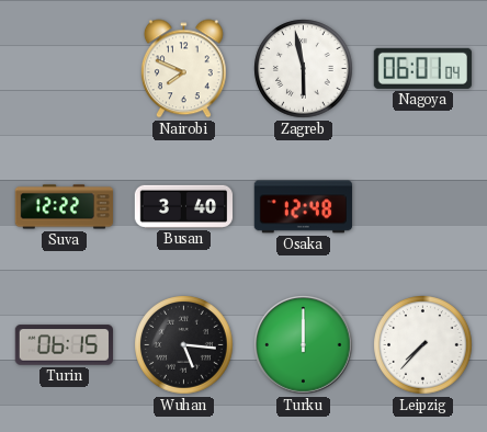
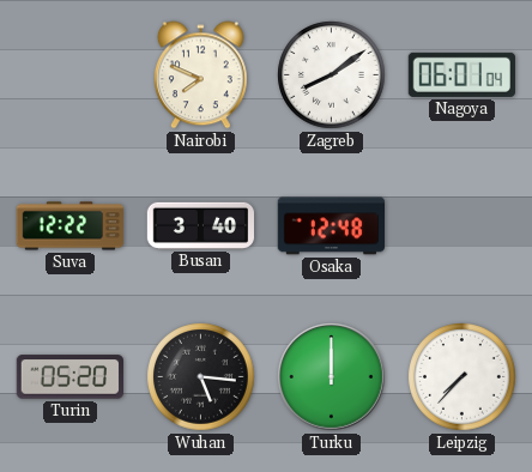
Zagreb: 5:58 -> 8:09 (332, 75)
Turin: 06:15 -> 05:20 (69, 377)
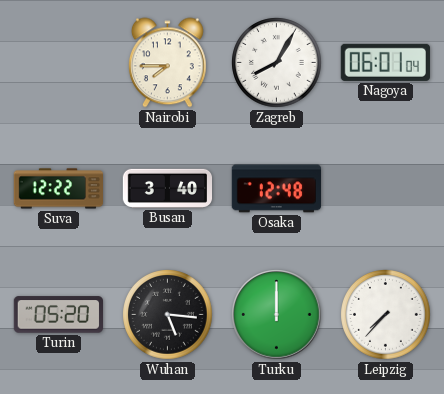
Nairobi: 7:49 -> 7:45 (167, 63)
Zagreb: 8:09 -> 8:05 (277, 63)
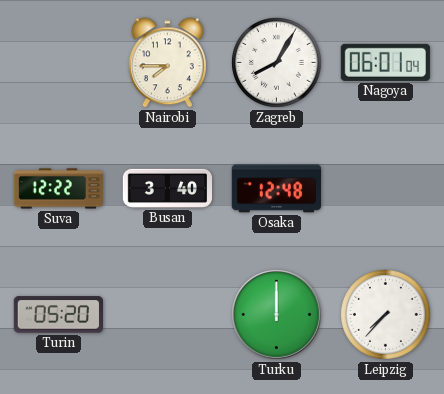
Wuhan: 5:16 -> none (168, 315)
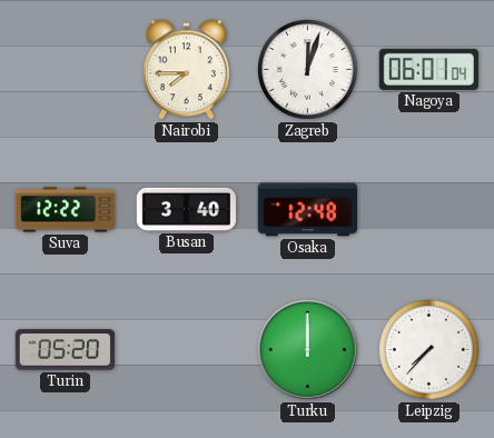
Zagreb: 8:05 -> 12:03 (308, 70)
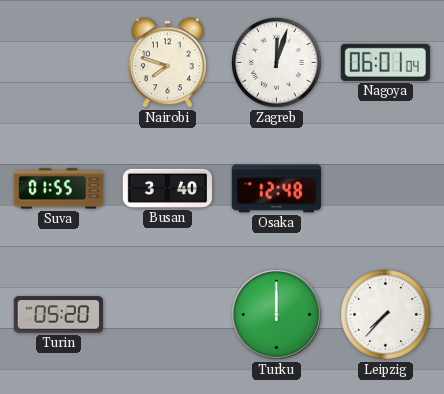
Nairobi: 7:45 -> 7:48 (167, 63)
Suva: 12:22 -> 01:55 (58, 189)
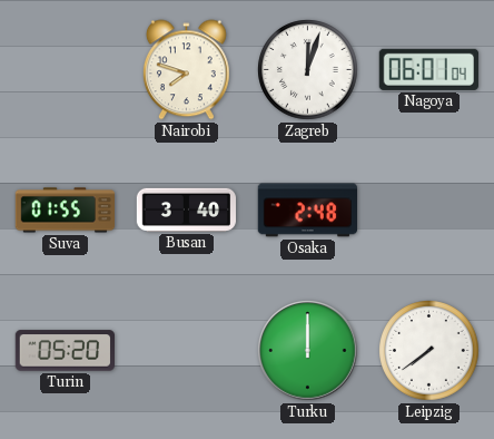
Osaka: 12:48 -> 2:48 (307, 211)
Leipzig: 7:37 -> 7:39 (429, 351)
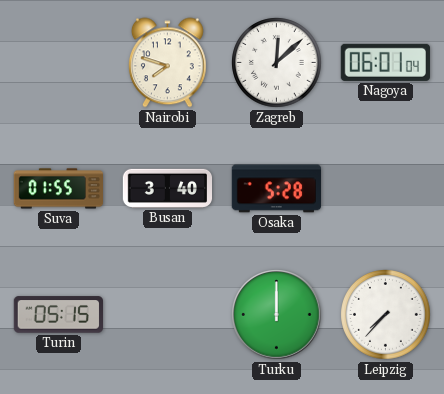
Zagreb: 12:03 -> 12:08 (277, 63)
Osaka: 2:48 -> 5:28 (276, 189)
Turin: 05:20 -> 05:15 (58, 315)
Leipzig: 7:39 -> 7:37 (386, 315)
